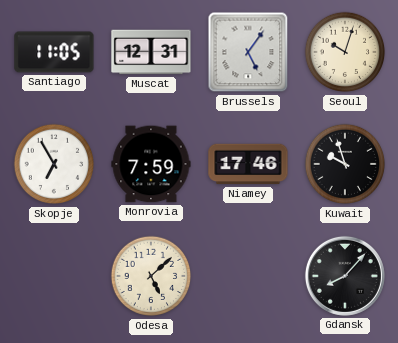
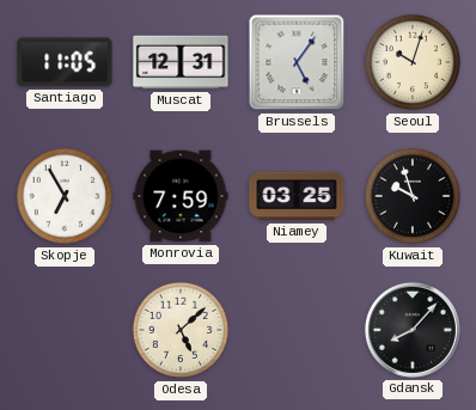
Niamey: 17:46 -> 03:25 (297, 196)
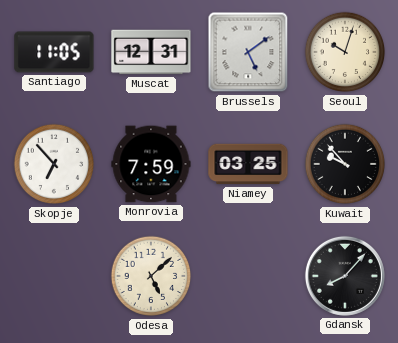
Brussels: 5:06 -> 5:09 (248, 52)
Skopje: 6:55 -> 6:53 (54, 164)
Kuwait: 9:57 -> 9:53 (345, 164)
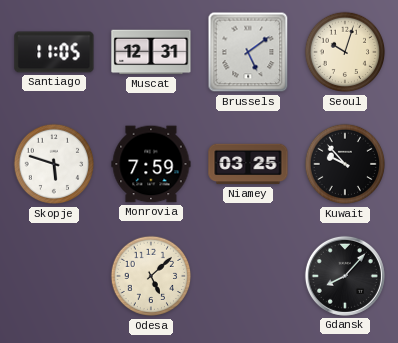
Skopje: 6:53 -> 5:48 (54, 164)
